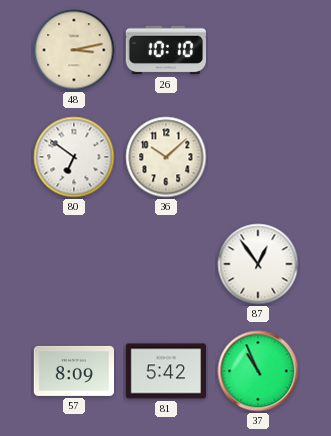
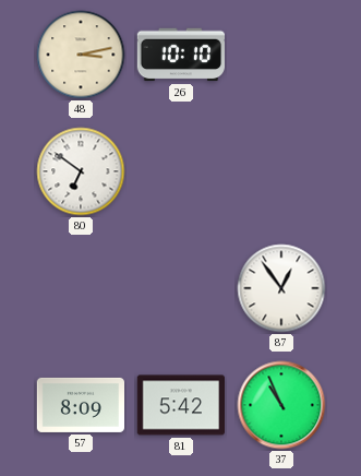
36: 10:08 -> none (166, 157)
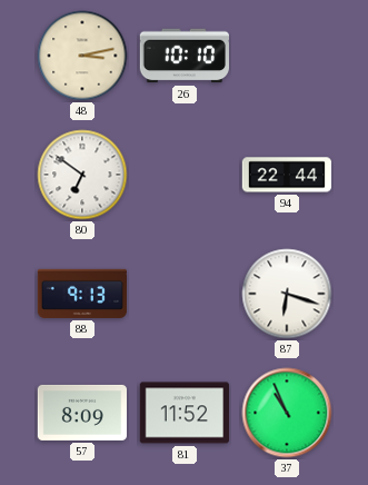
94: none -> 22:44 (287, 175)
88: none -> 9:13 (81, 294)
87: 12:54 -> 6:18 (287, 294)
81: 5:42 -> 11:52 (183, 413)
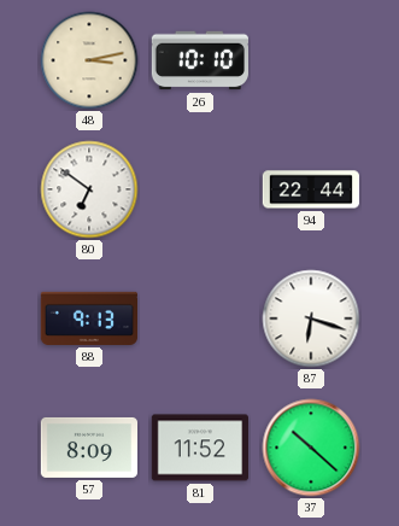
37: 10:56 -> 10:22 (311, 448)
